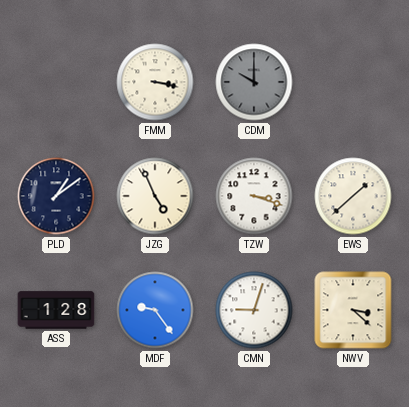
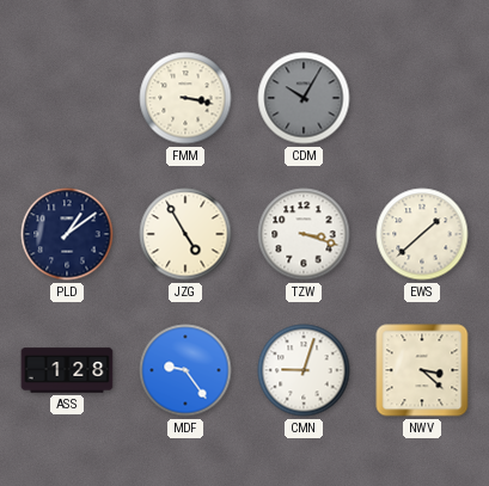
CDM: 10:00 -> 10:05 (304, 98)
JZG: 4:56 -> 4:55 (185, 234)
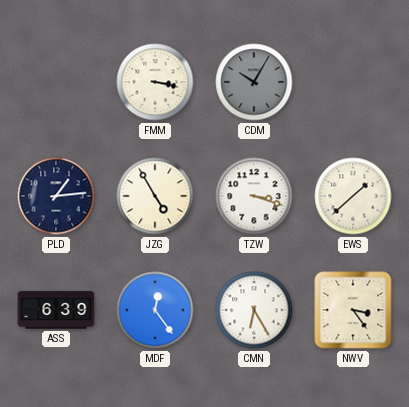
PLD: 1:09 -> 1:14 (56, 196)
ASS: 1:28 -> 6:39 (56, 310)
MDF: 9:24 -> 12:24 (155, 310)
CMN: 9:03 -> 6:25 (254, 310)
NWV: 3:22 -> 3:24 (353, 310)
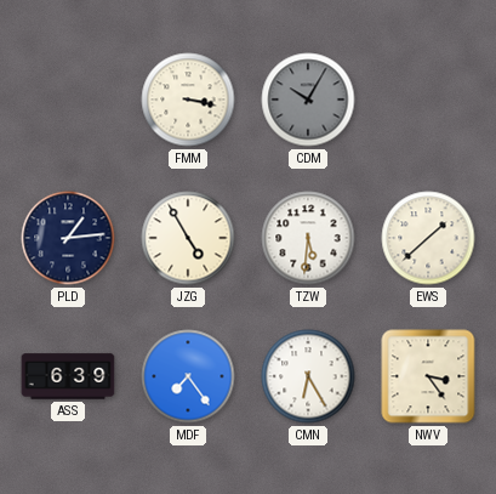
TZW: 3:18 -> 5:31 (308, 238)
MDF: 12:24 -> 7:24 (188, 376)
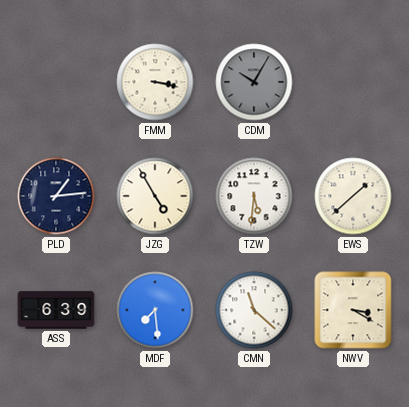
MDF: 7:24 -> 7:29 (155, 310)
CMN: 6:25 -> 11:22 (254, 310)
NWV: 3:24 -> 3:20 (353, 310)
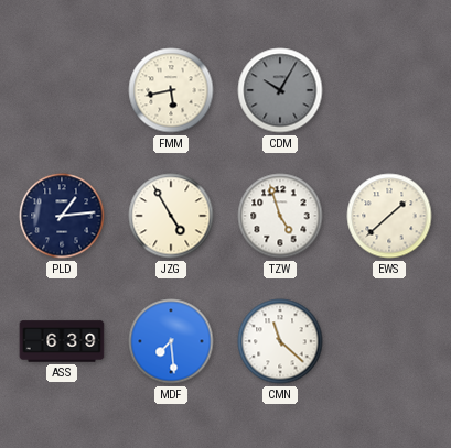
FMM: 3:17 -> 5:43 (171, 90)
TZW: 5:31 -> 4:57 (280, 216)
NWV: 3:20 -> none (353, 310)
